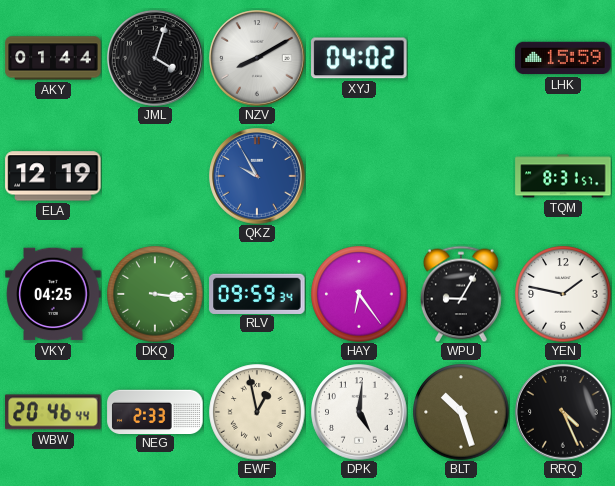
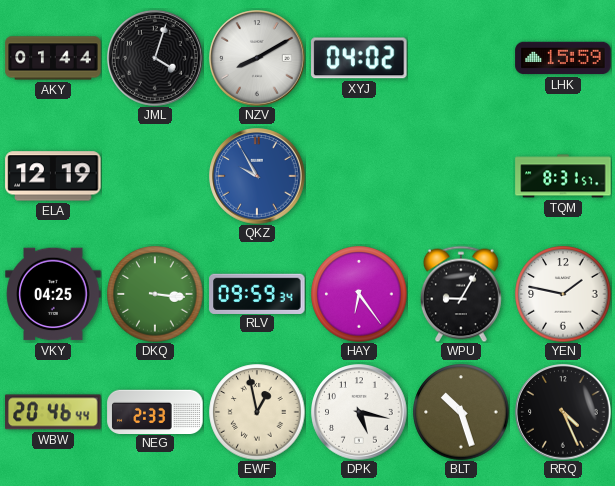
DPK: 5:01 -> 5:17 (359, 412)
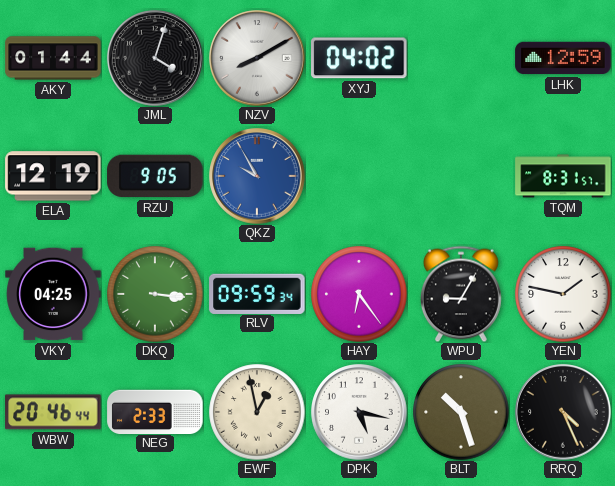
LHK: 15:59 -> 12:59 (563, 58)
RZU: none -> 9:05 (155, 176)
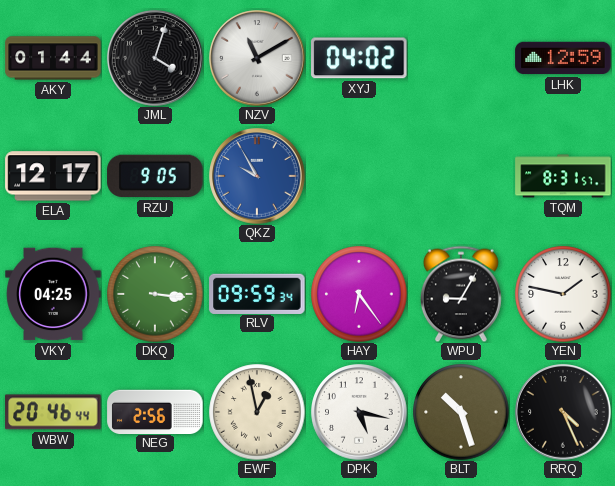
NZV: 8:10 -> 11:10 (257, 58)
ELA: 12:19 -> 12:17 (53, 176)
NEG: 2:33 -> 2:56 (155, 411)
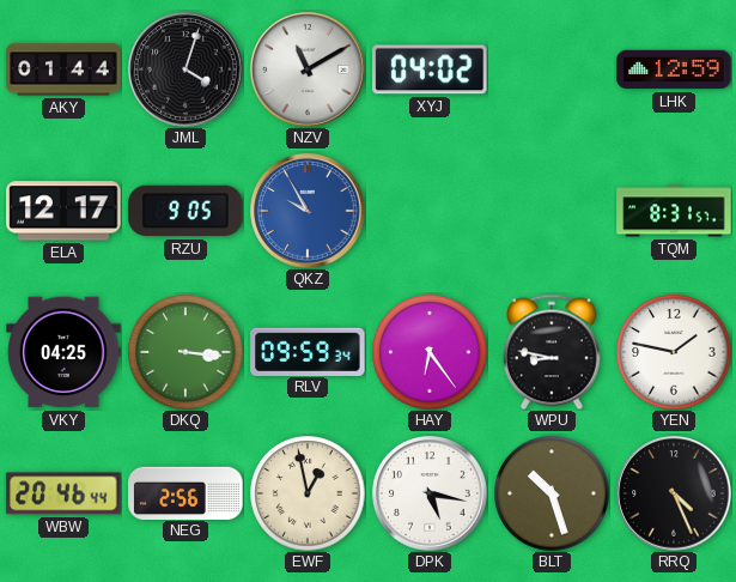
WPU: 9:05 -> 8:47 (552, 352)
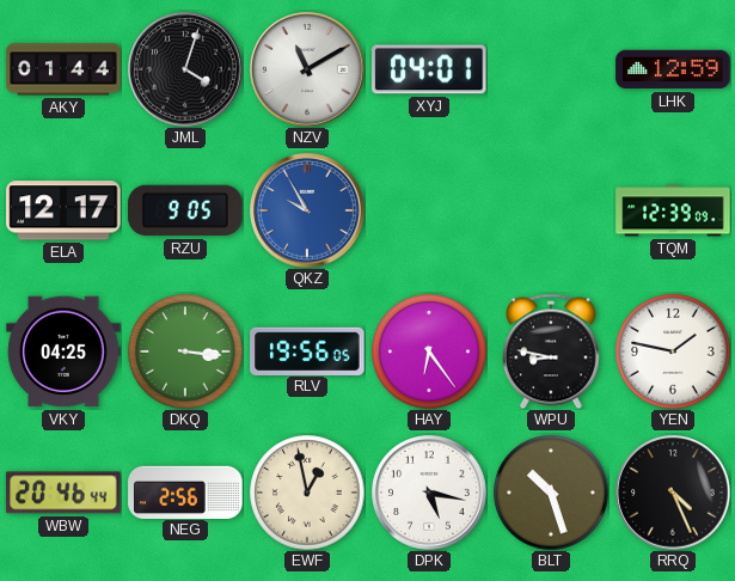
XYJ: 04:02 -> 04:01 (429, 69)
TQM: 8:31 -> 12:39 (673, 210)
RLV: 09:59 -> 19:56 (307, 350)
